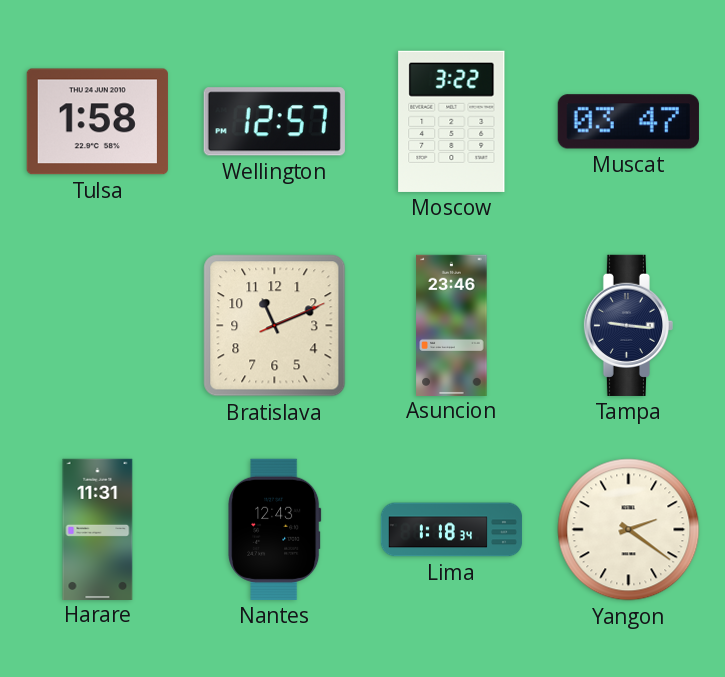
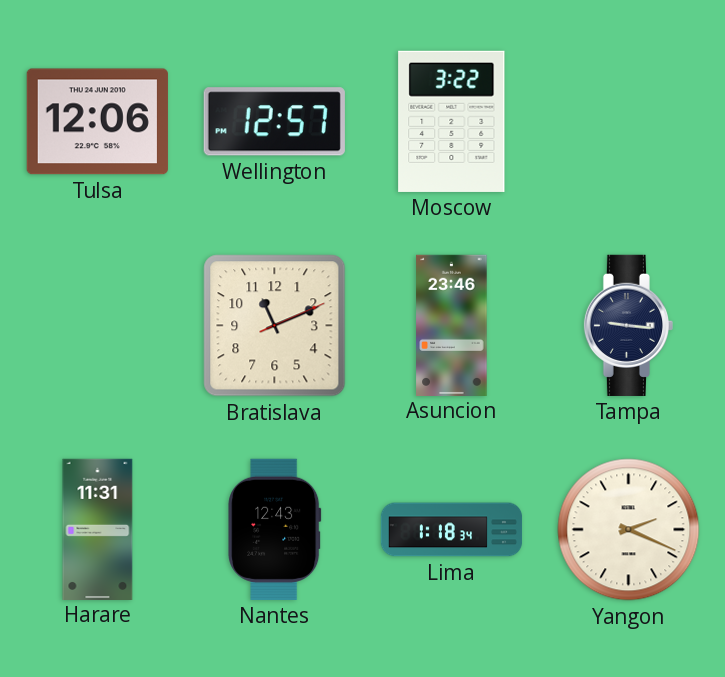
Tulsa: 1:58 -> 12:06 (97, 122)
Muscat: 03:47 -> none (628, 122)
Yangon: 2:21 -> 2:19 (629, 530)
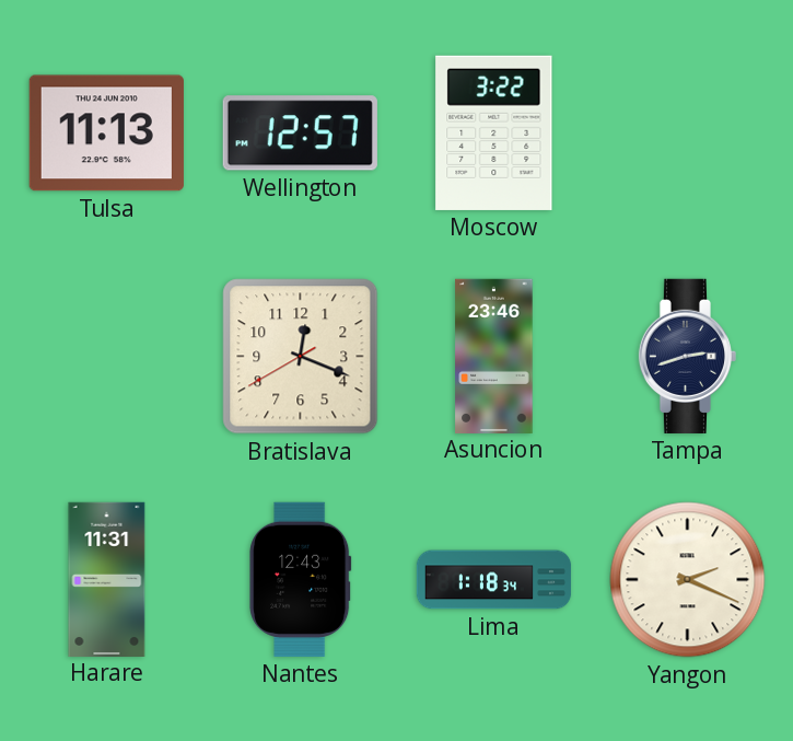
Tulsa: 12:06 -> 11:13 (106, 134)
Bratislava: 11:11 -> 12:18 (301, 357)
Tampa: 9:16 -> 2:42 (687, 356)
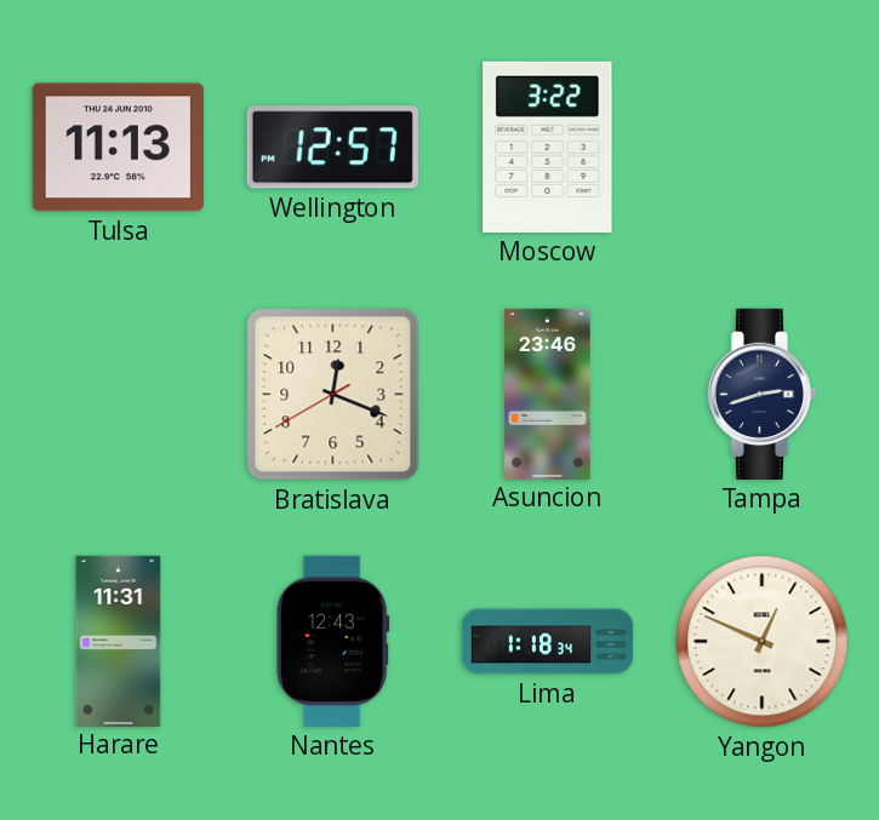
Yangon: 2:19 -> 12:49 (763, 642)
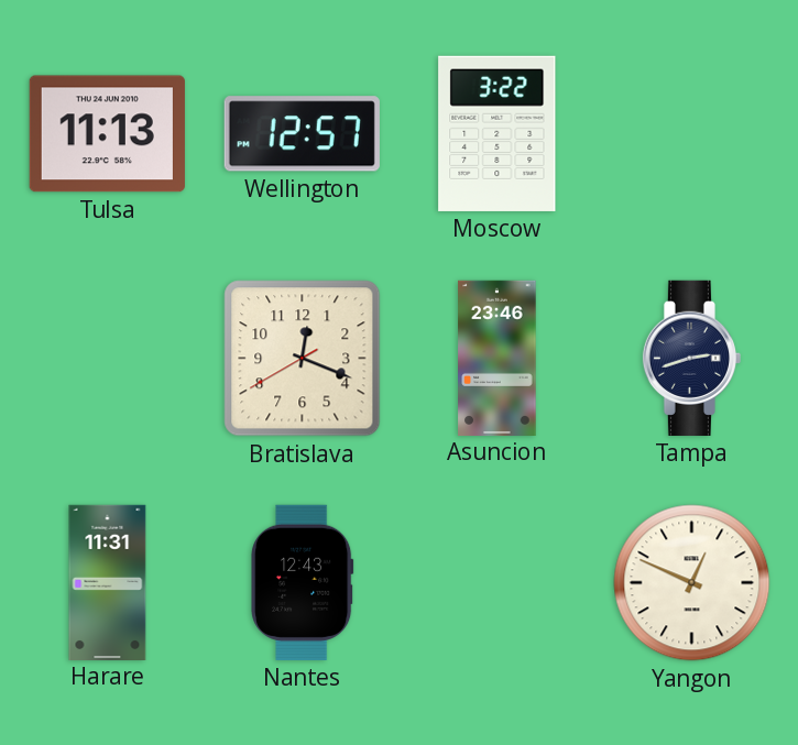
Lima: 1:18 -> none (548, 642)
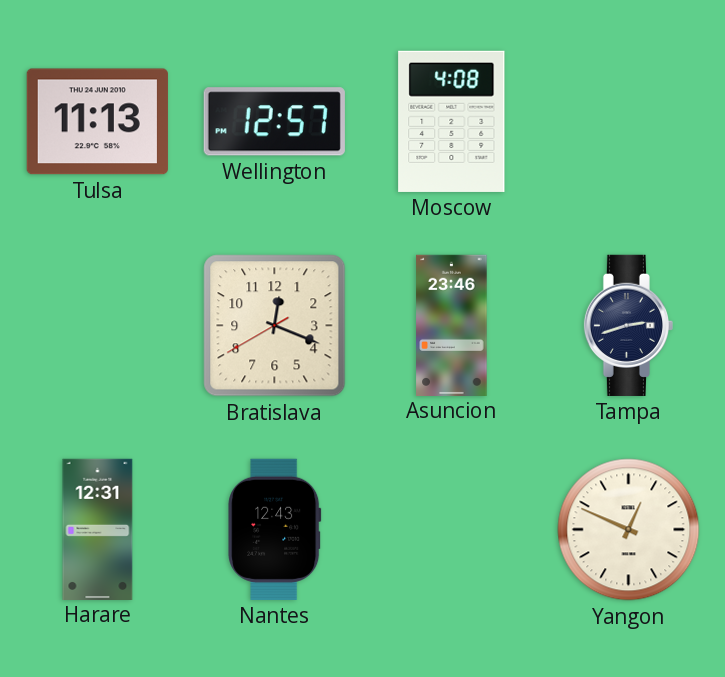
Moscow: 3:22 -> 4:08 (452, 121)
Harare: 11:31 -> 12:31 (98, 529)
